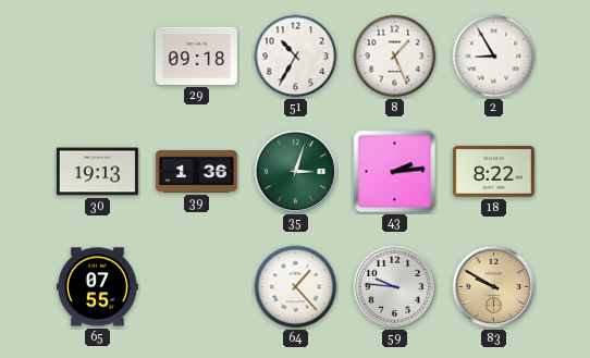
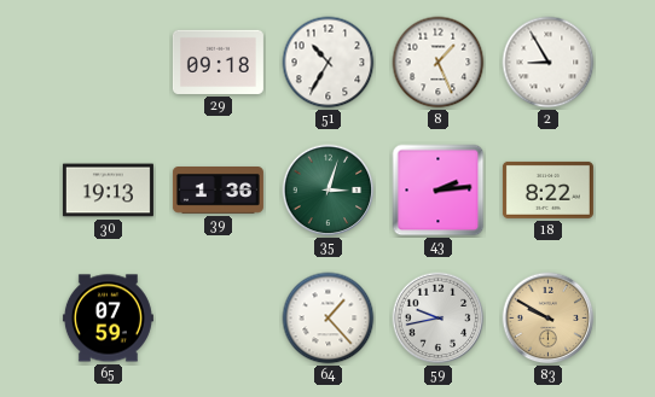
65: 07:55 -> 07:59 (108, 319)
59: 9:46 -> 9:43 (439, 319)
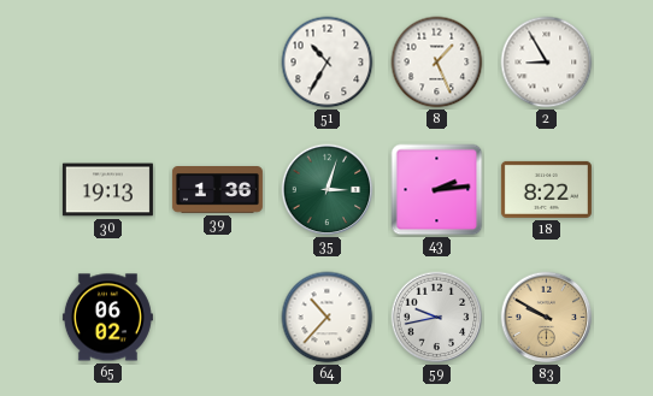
29: 09:18 -> none (218, 62)
65: 07:59 -> 06:02 (107, 318)
64: 1:23 -> 10:37 (328, 318)
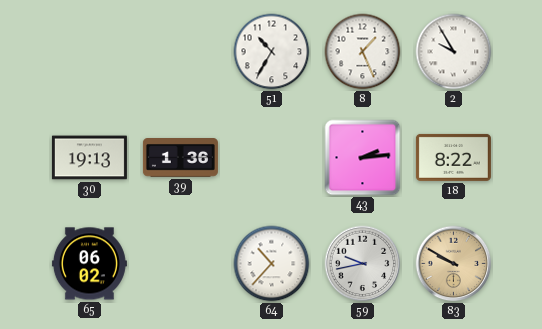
2: 8:55 -> 9:55 (454, 52)
35: 3:03 -> none (328, 190)
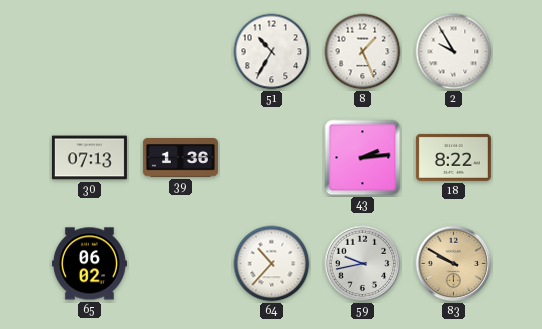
30: 19:13 -> 07:13 (89, 158)
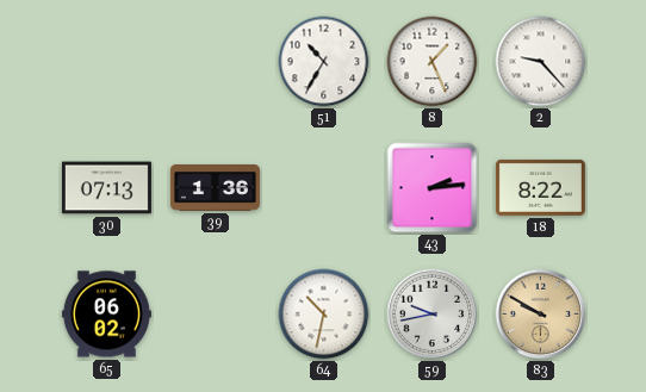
2: 9:55 -> 9:23 (541, 62)
64: 10:37 -> 10:32 (324, 315)
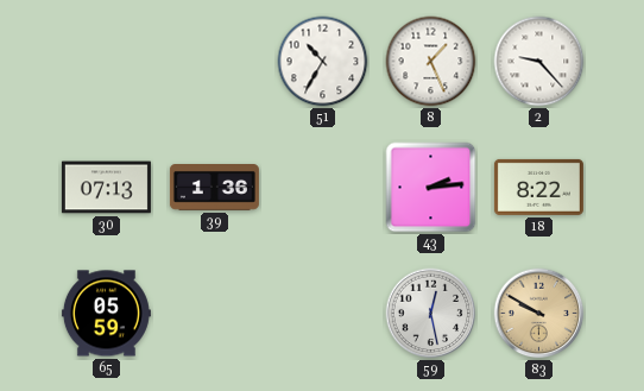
65: 06:02 -> 05:59 (106, 314)
64: 10:32 -> none (324, 315)
59: 9:43 -> 12:28 (431, 314)
